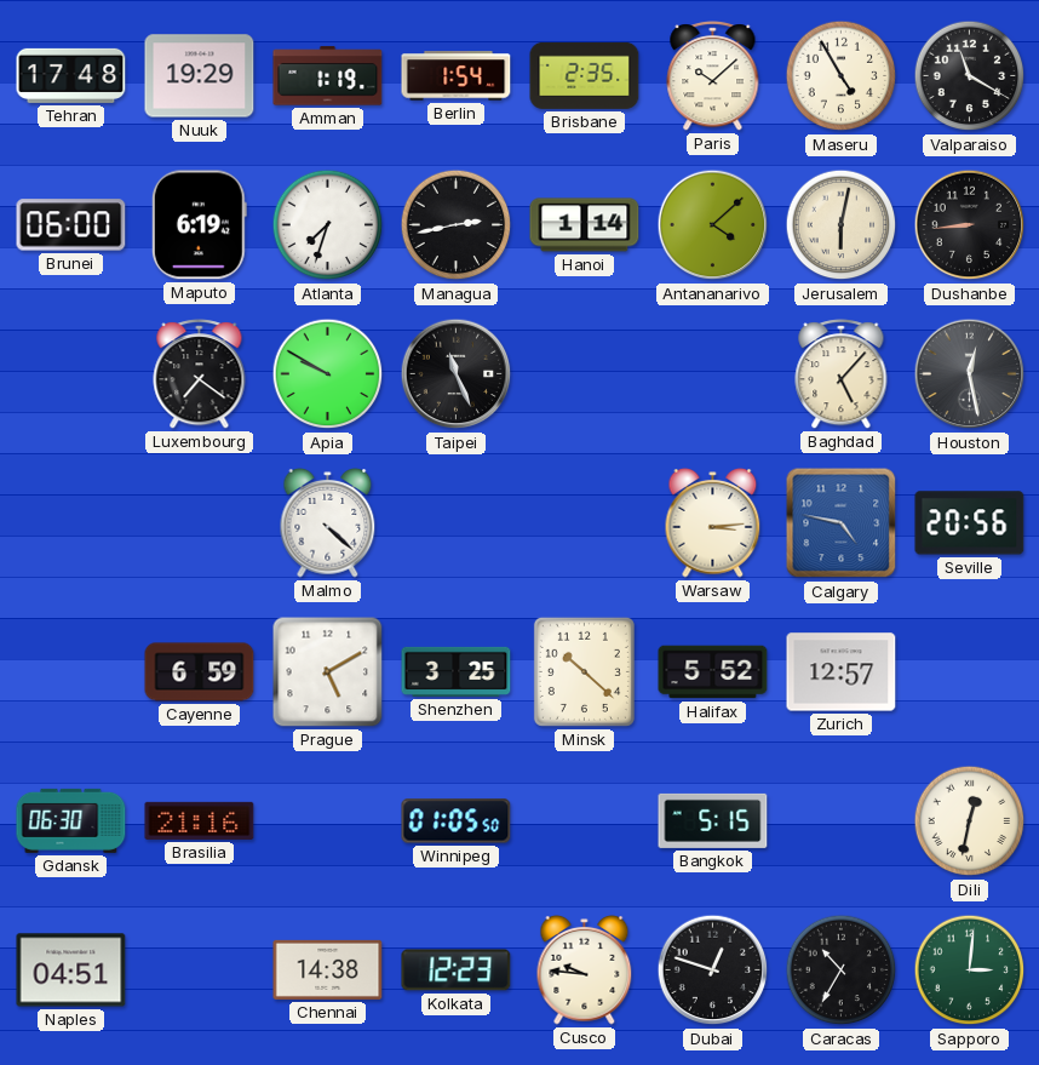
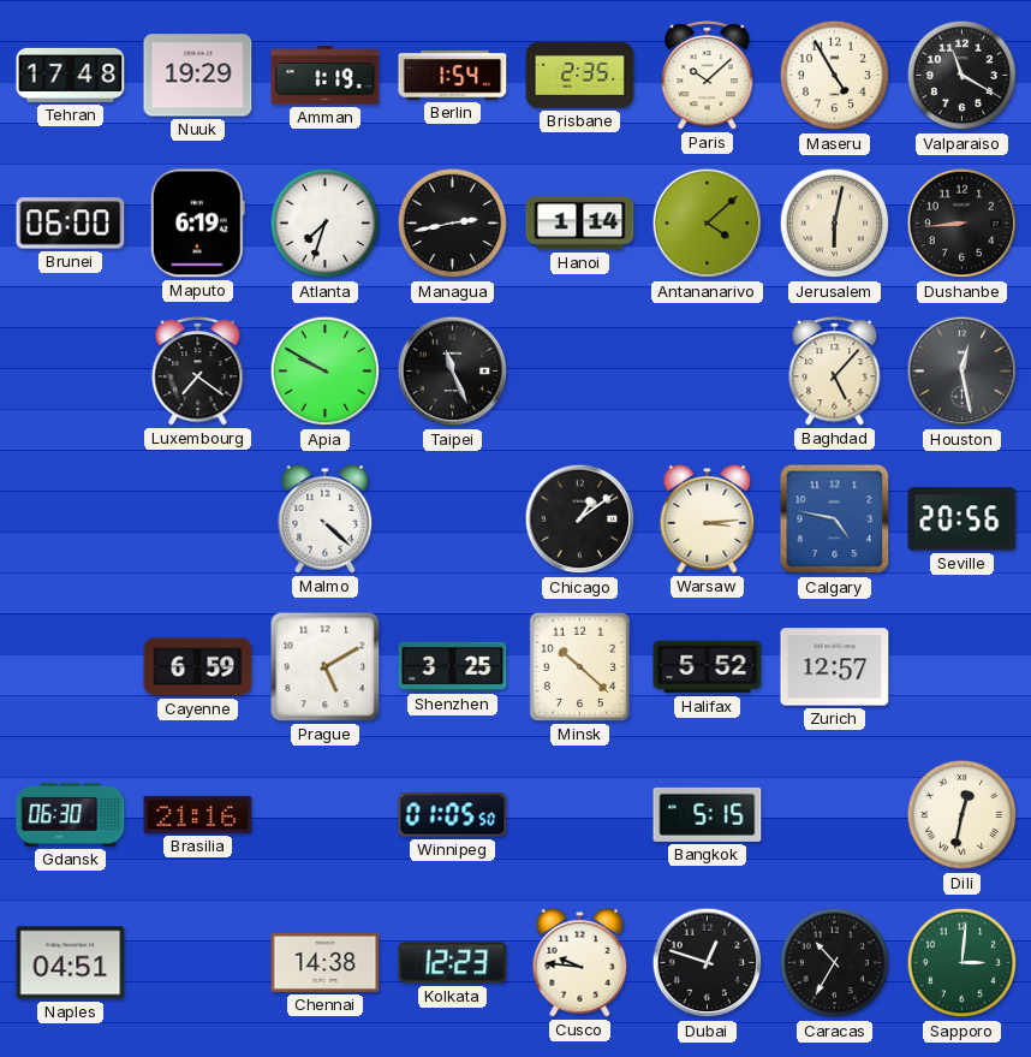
Chicago: none -> 1:09 (580, 519)
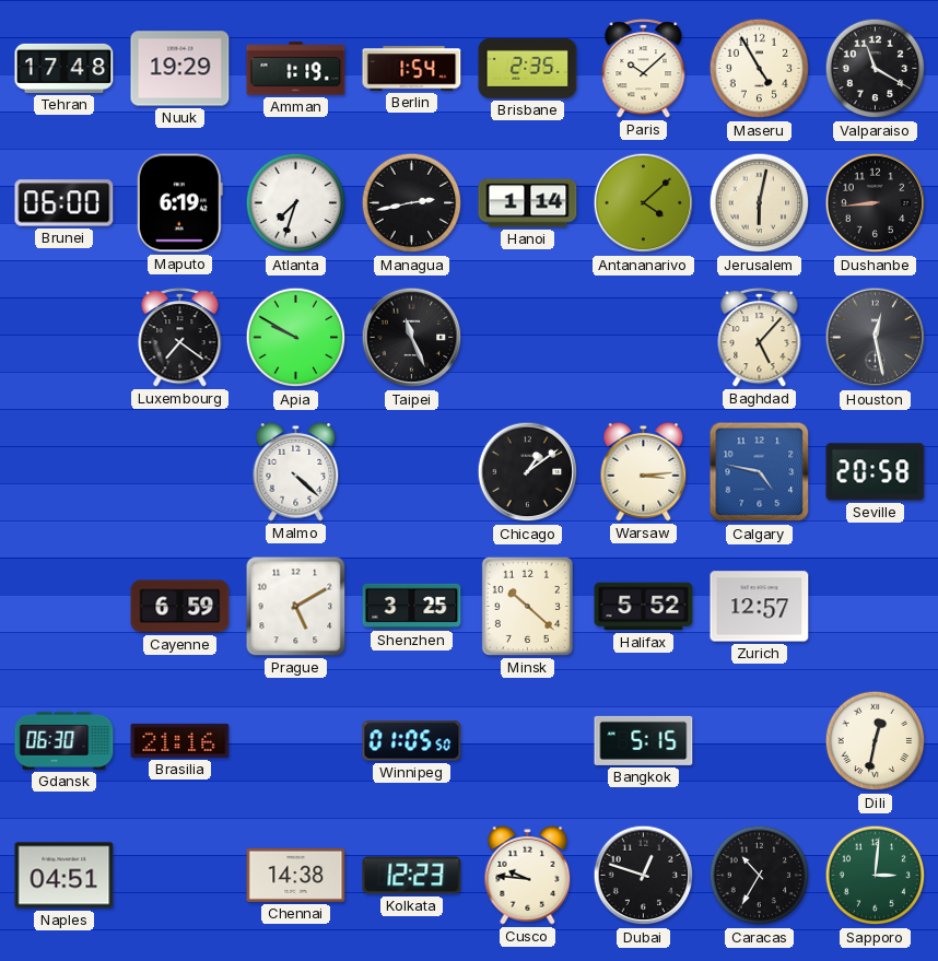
Seville: 20:56 -> 20:58 (876, 472)
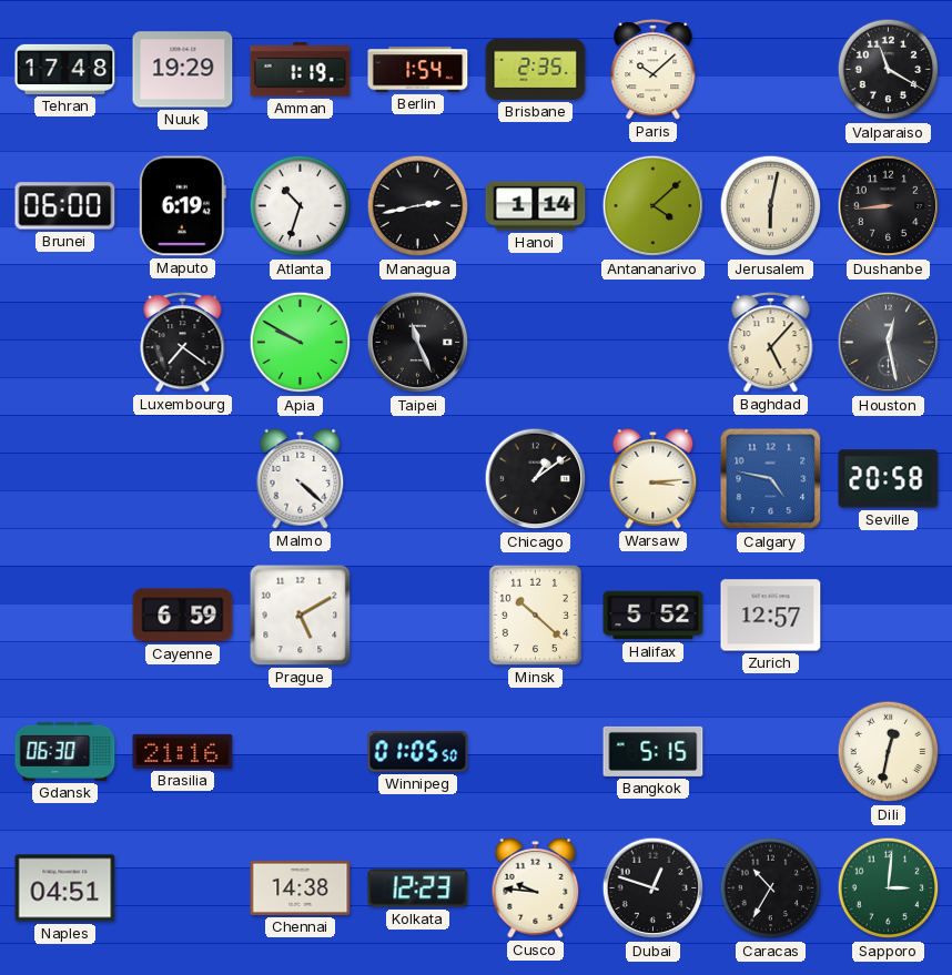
Maseru: 4:55 -> none (760, 69)
Atlanta: 7:33 -> 10:33 (301, 206)
Shenzhen: 3:25 -> none (412, 606)
